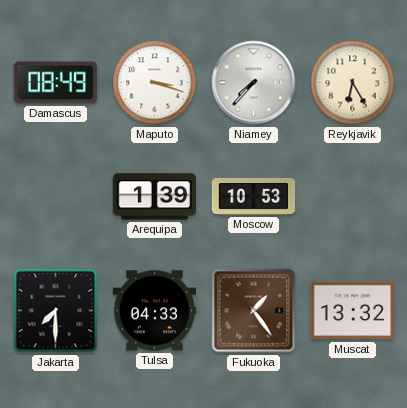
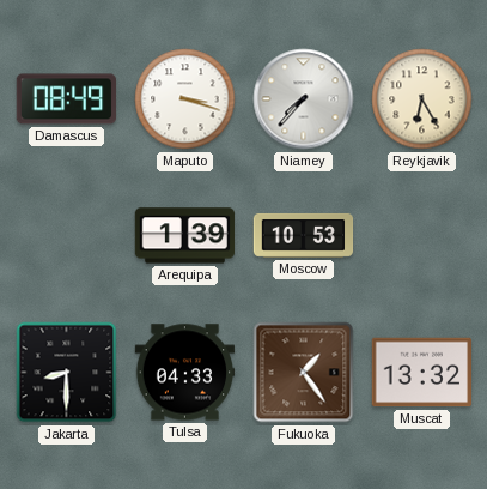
Jakarta: 7:30 -> 8:30 (67, 373)
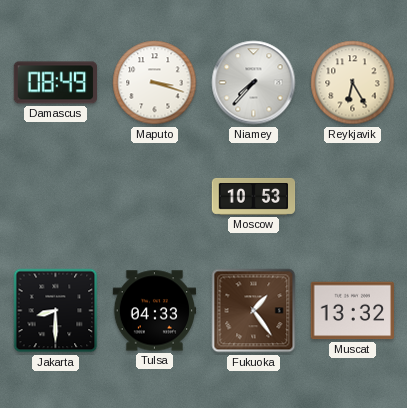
Arequipa: 1:39 -> none (184, 236)
